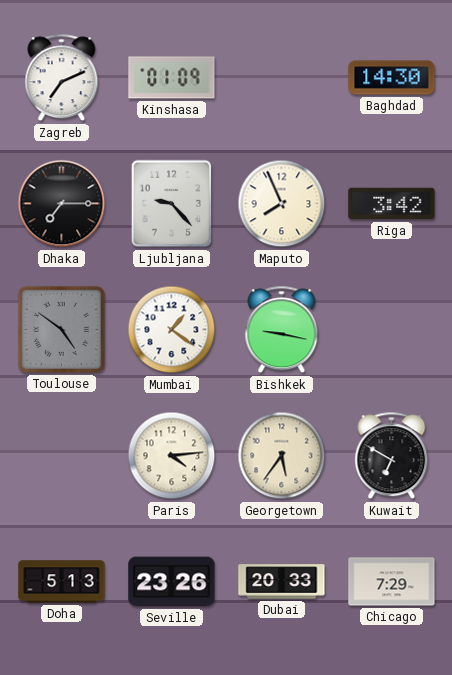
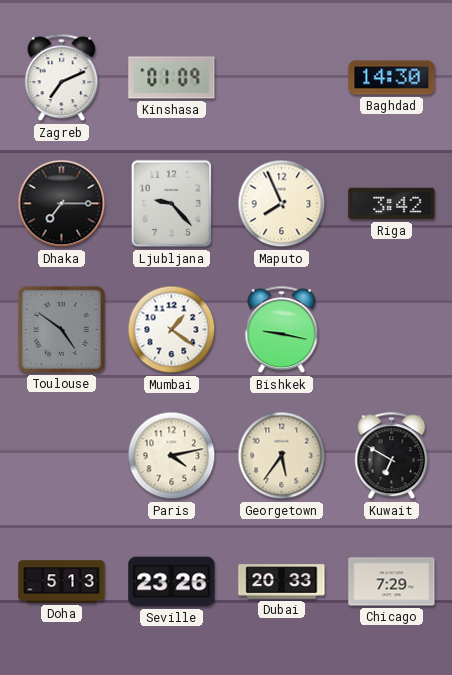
Paris: 4:14 -> 4:13 (172, 456)
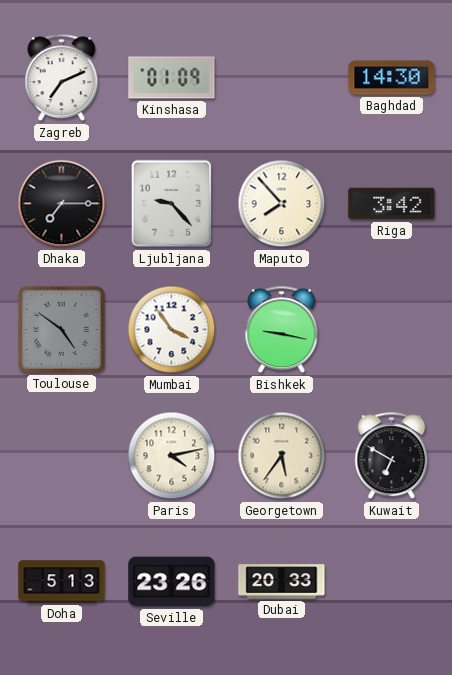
Maputo: 7:56 -> 7:53 (282, 204)
Mumbai: 1:21 -> 3:54 (172, 330)
Chicago: 7:29 -> none (392, 582)
